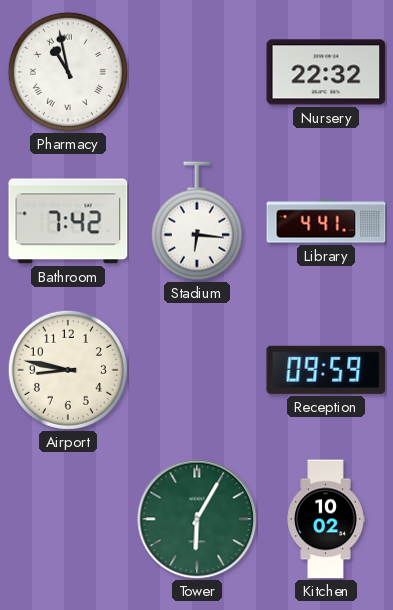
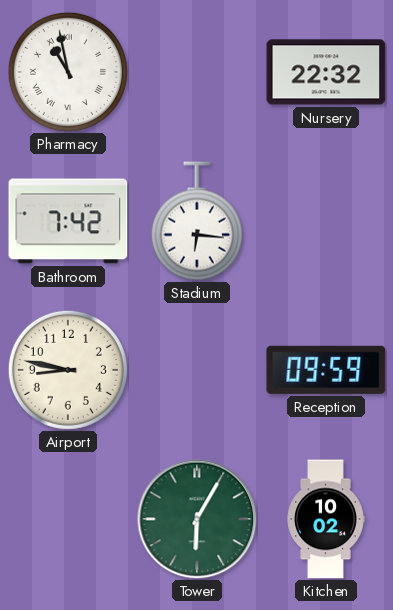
Library: 4:41 -> none (326, 221)
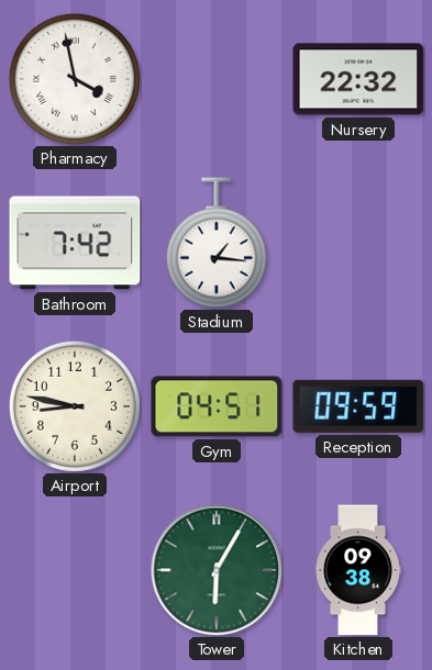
Pharmacy: 10:58 -> 3:58 (75, 79)
Stadium: 6:16 -> 1:16 (217, 243)
Gym: none -> 04:51 (217, 406)
Kitchen: 10:02 -> 09:38 (358, 570)
